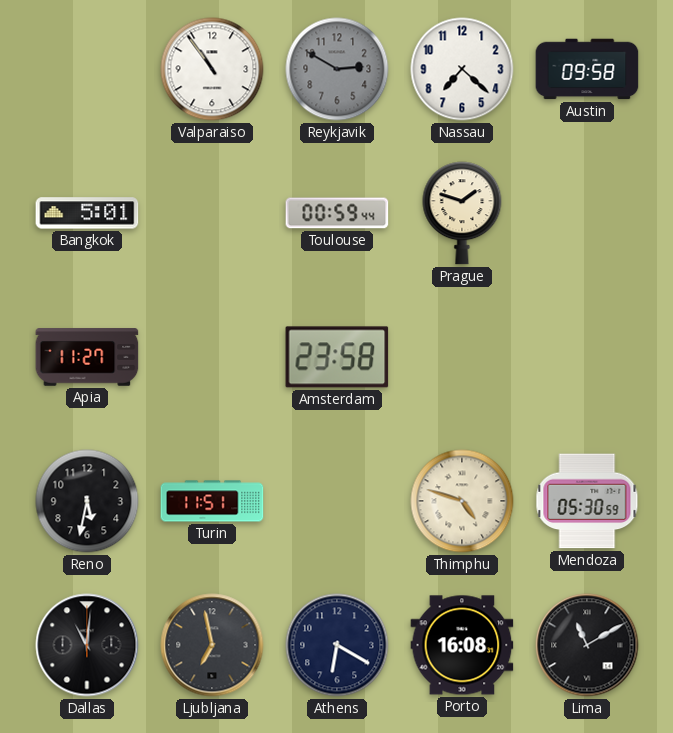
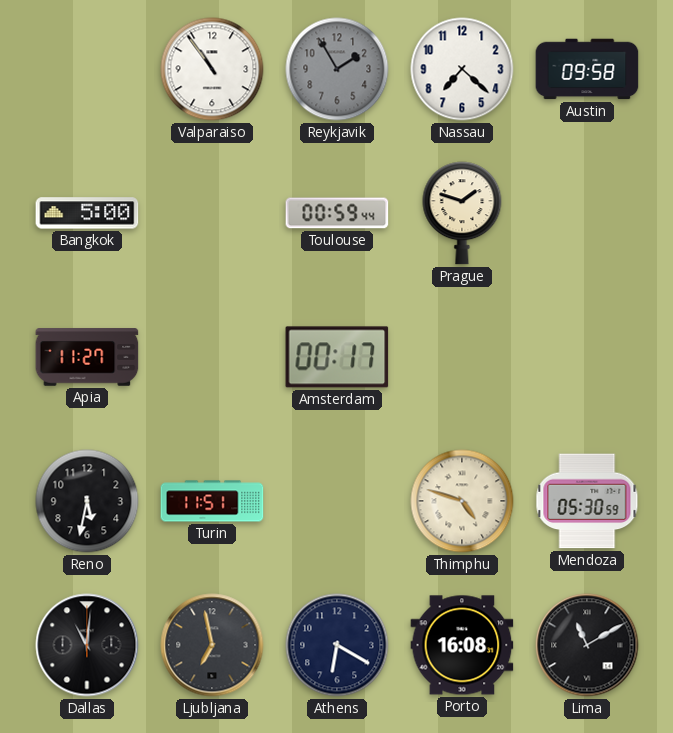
Reykjavik: 2:50 -> 1:55 (337, 69)
Bangkok: 5:01 -> 5:00 (87, 213)
Amsterdam: 23:58 -> 00:17 (337, 357)
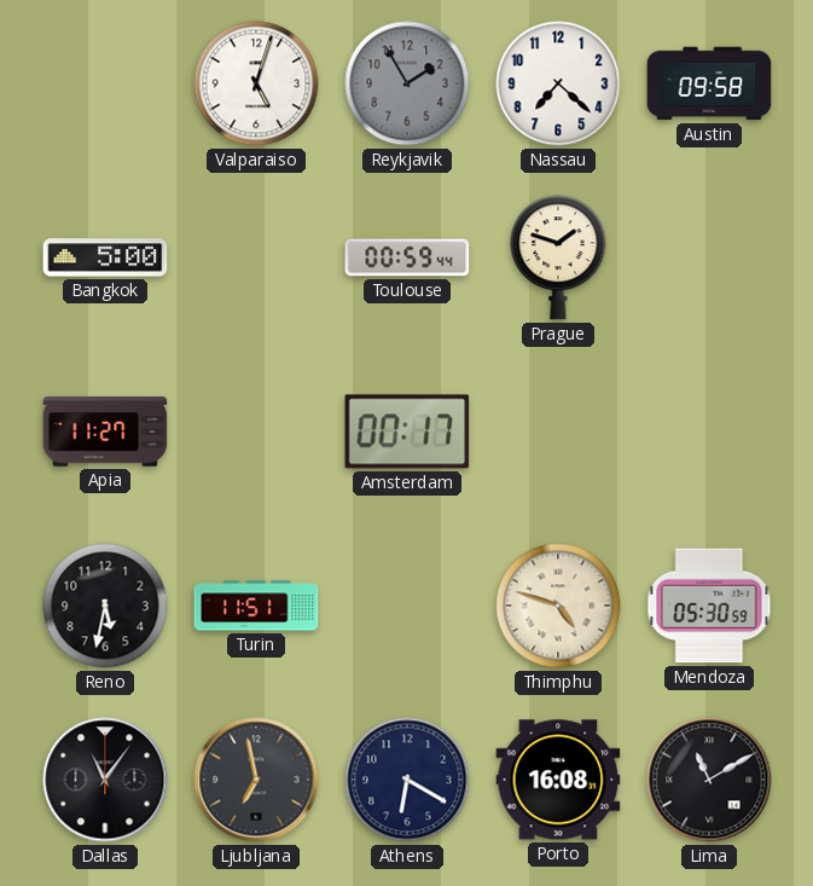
Valparaiso: 10:54 -> 5:03 (256, 83)
Dallas: 11:01 -> 11:06 (105, 780)
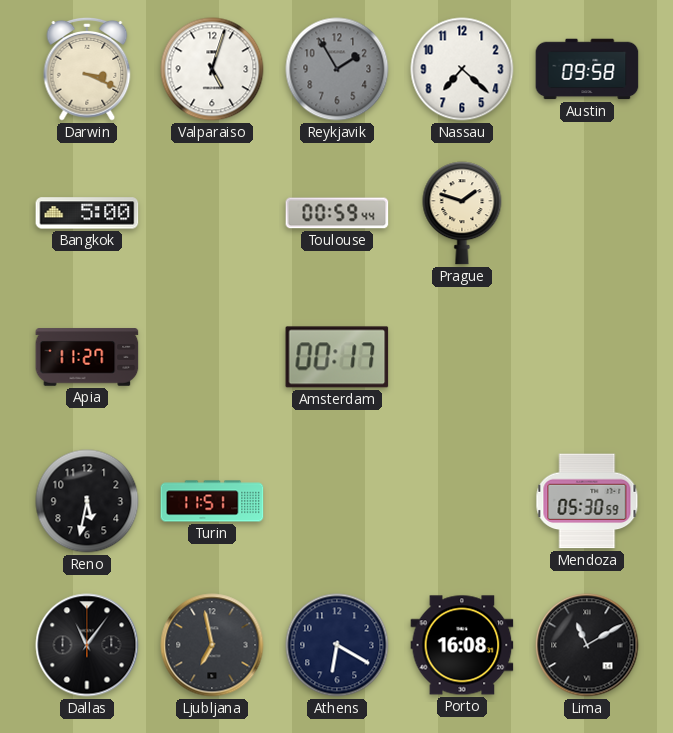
Darwin: none -> 3:19 (87, 69)
Thimphu: 4:48 -> none (558, 606)
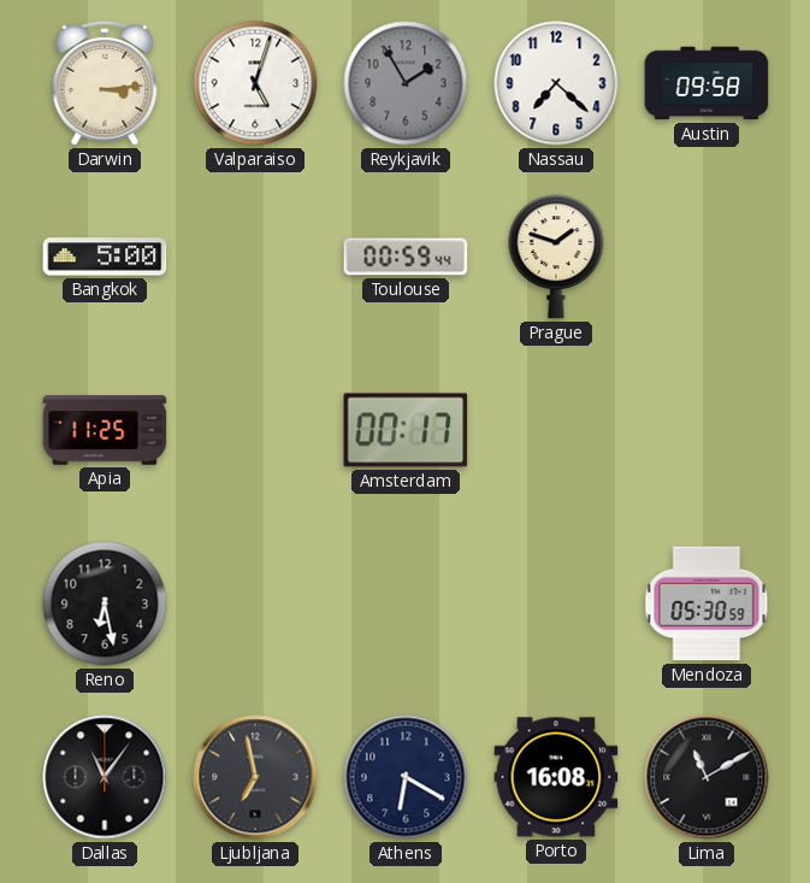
Darwin: 3:19 -> 3:14 (105, 83)
Apia: 11:27 -> 11:25 (105, 430)
Reno: 5:32 -> 6:28 (105, 604)
Turin: 11:51 -> none (212, 501)
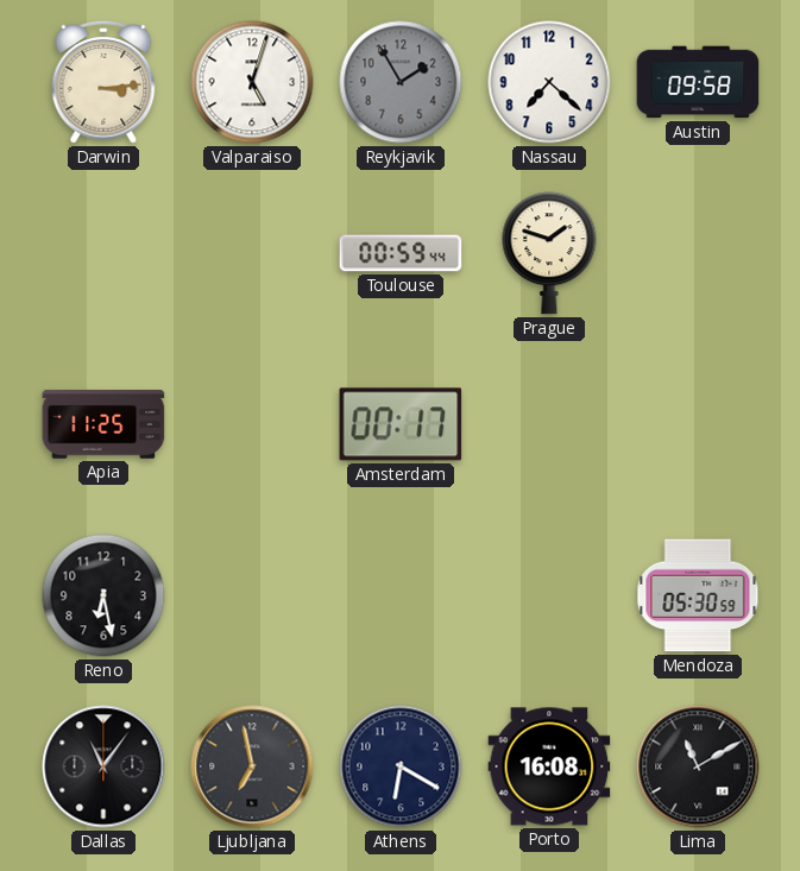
Bangkok: 5:00 -> none (105, 257)
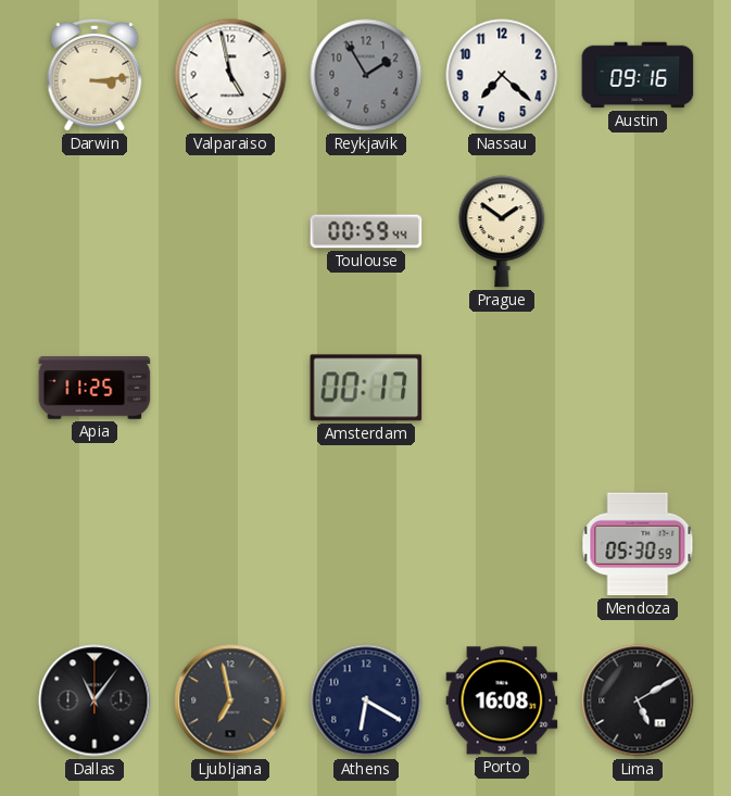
Valparaiso: 5:03 -> 4:58 (230, 75)
Austin: 09:58 -> 09:16 (638, 75)
Prague: 1:48 -> 1:51 (502, 231)
Reno: 6:28 -> none (103, 595)
Lima: 11:10 -> 5:10 (638, 700)
